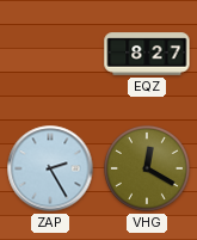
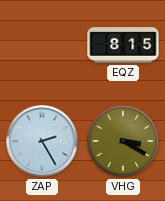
EQZ: 8:27 -> 8:15 (123, 45)
VHG: 12:20 -> 3:20 (124, 142)
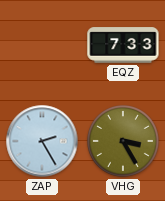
EQZ: 8:15 -> 7:33 (123, 45)
VHG: 3:20 -> 3:25 (124, 142)
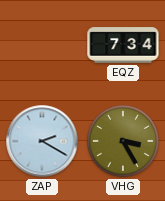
EQZ: 7:33 -> 7:34 (123, 45)
ZAP: 2:25 -> 2:20 (42, 141)
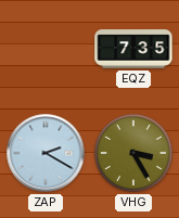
EQZ: 7:34 -> 7:35 (133, 49)
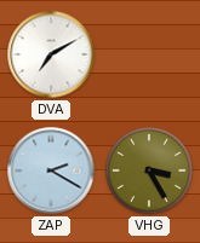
DVA: none -> 7:10 (51, 54)
EQZ: 7:35 -> none (133, 49)
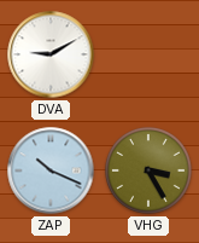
DVA: 7:10 -> 9:10 (51, 54)
ZAP: 2:20 -> 10:19 (51, 170)
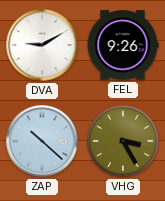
FEL: none -> 9:26 (123, 45)
ZAP: 10:19 -> 10:22 (42, 141)
